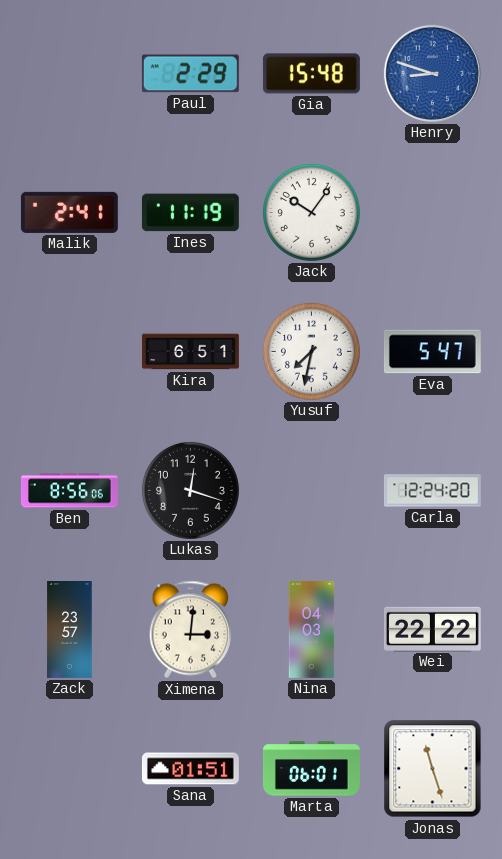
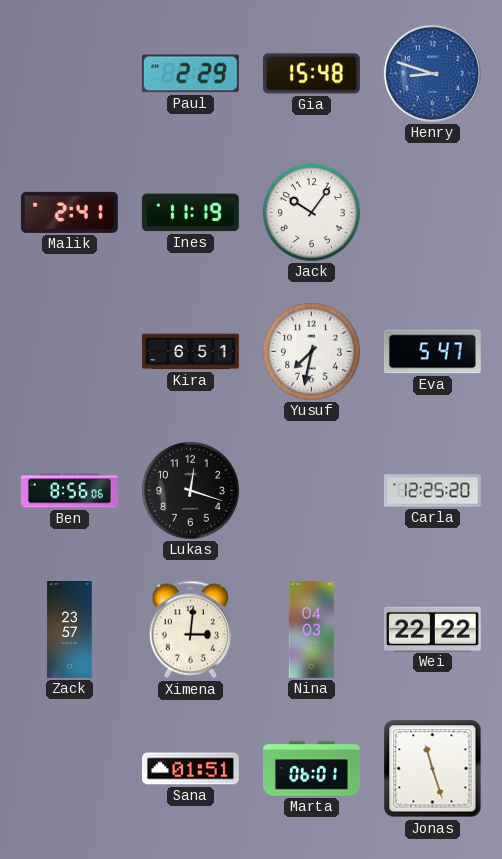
Carla: 12:24 -> 12:25 (432, 491)
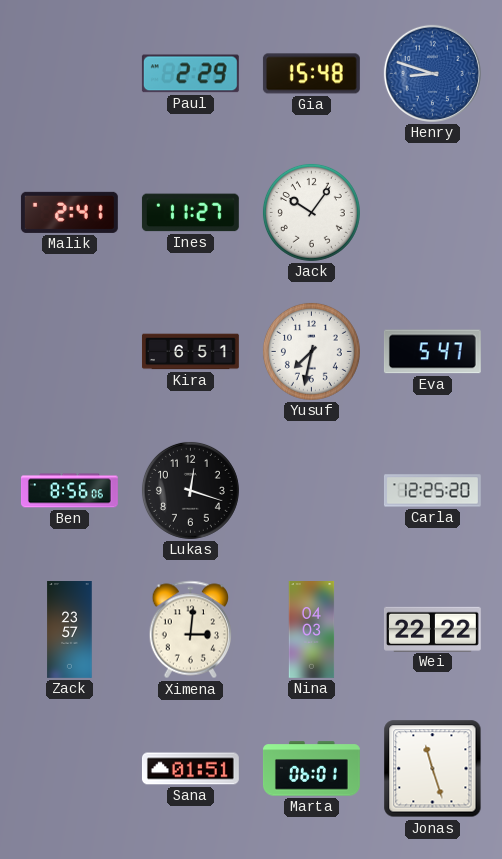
Ines: 11:19 -> 11:27 (190, 213)
